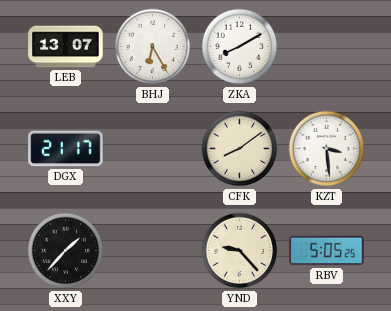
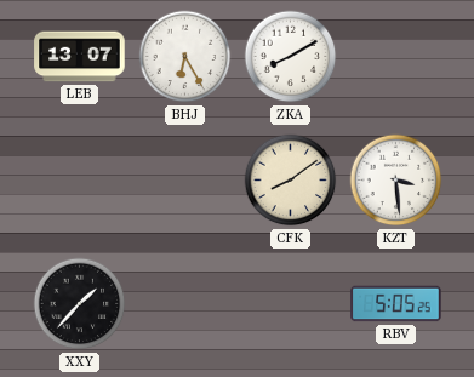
DGX: 21:17 -> none (66, 149)
YND: 9:23 -> none (240, 251)
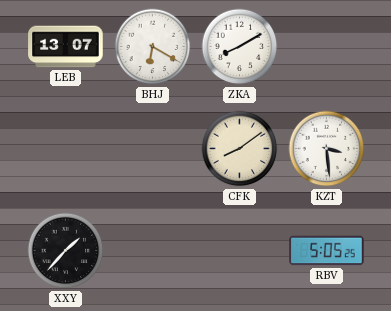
BHJ: 6:25 -> 6:20 (153, 47)
